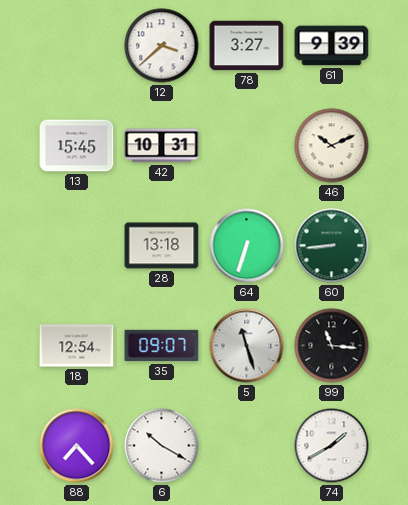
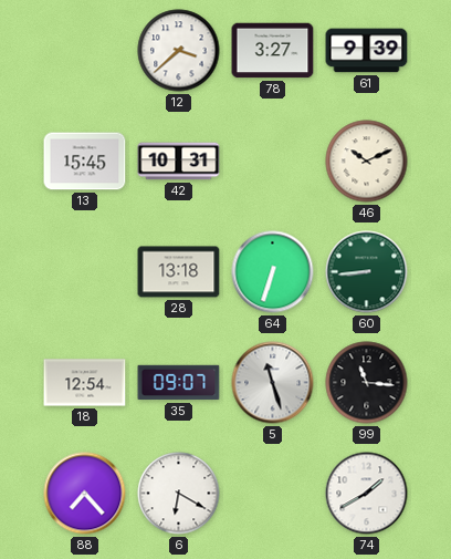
6: 10:20 -> 6:20 (179, 494)
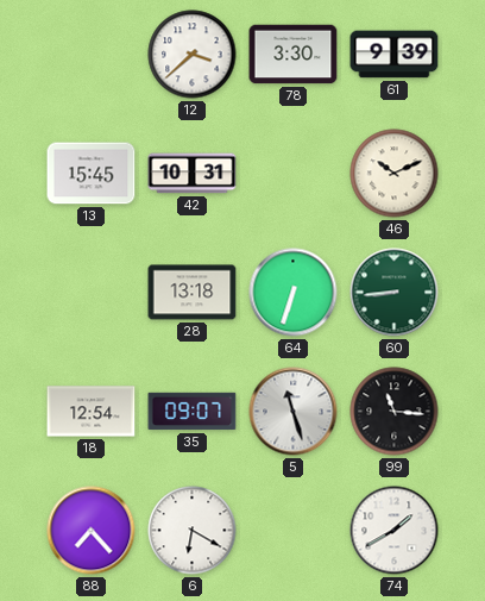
78: 3:27 -> 3:30 (294, 55)
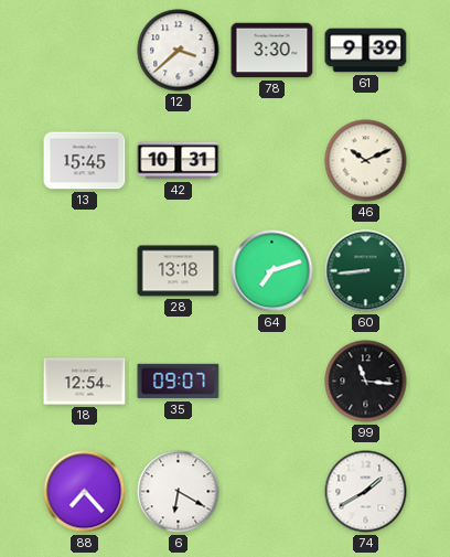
64: 6:33 -> 7:12 (272, 271)
5: 11:27 -> none (294, 412)
